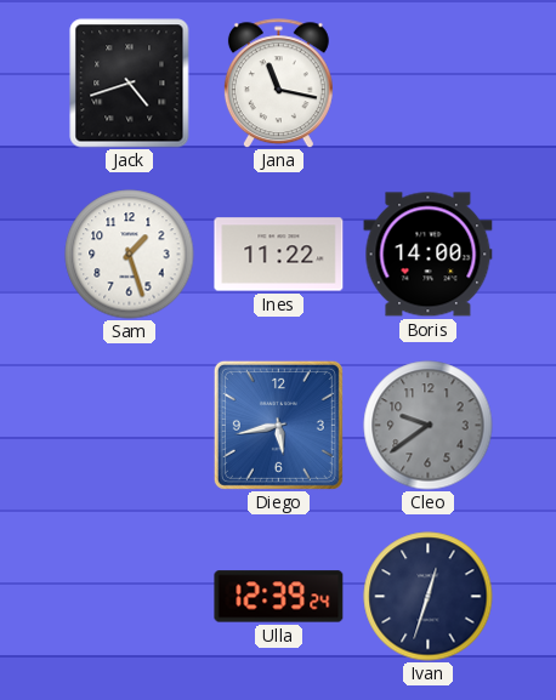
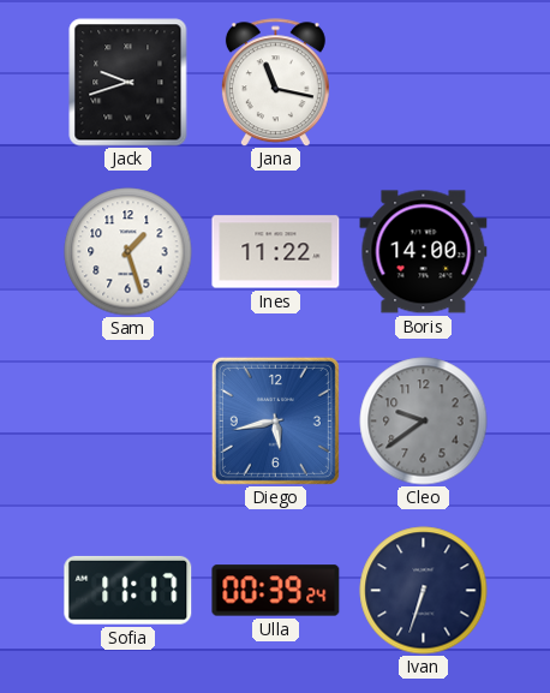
Jack: 4:42 -> 9:42 (128, 83)
Sofia: none -> 11:17 (128, 590)
Ulla: 12:39 -> 00:39 (276, 591)
Ivan: 12:33 -> 6:33 (424, 591)
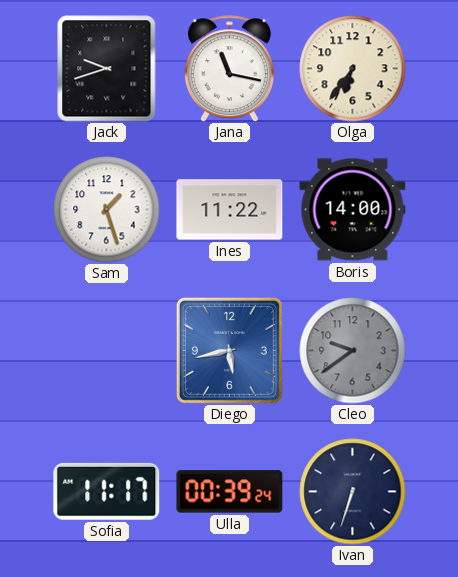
Olga: none -> 6:36 (353, 69)
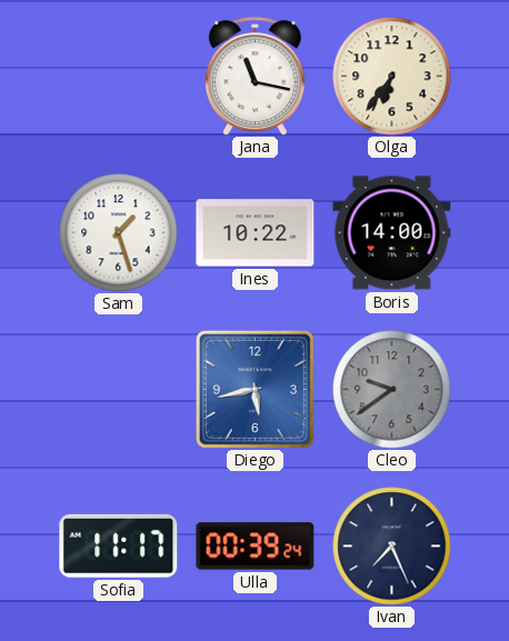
Jack: 9:42 -> none (107, 69)
Ines: 11:22 -> 10:22 (256, 233)
Ivan: 6:33 -> 7:26 (392, 547)
